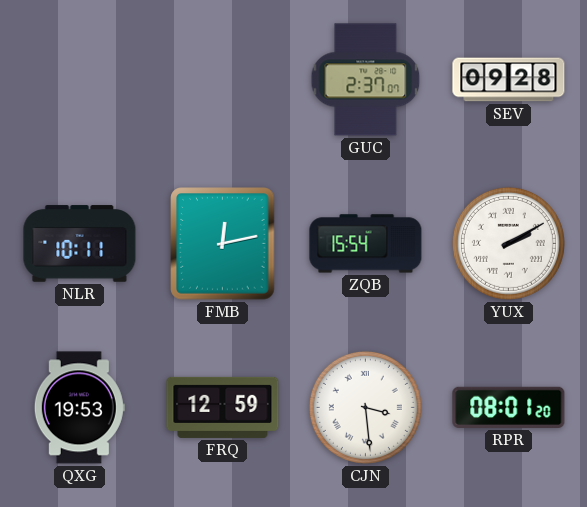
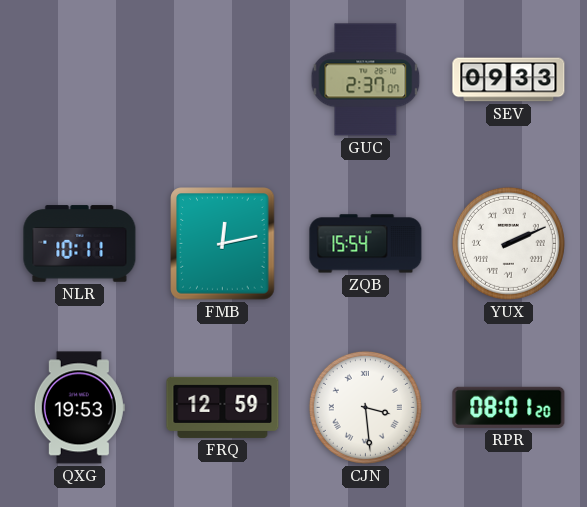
SEV: 09:28 -> 09:33 (509, 80)
YUX: 2:10 -> 2:11 (508, 243)
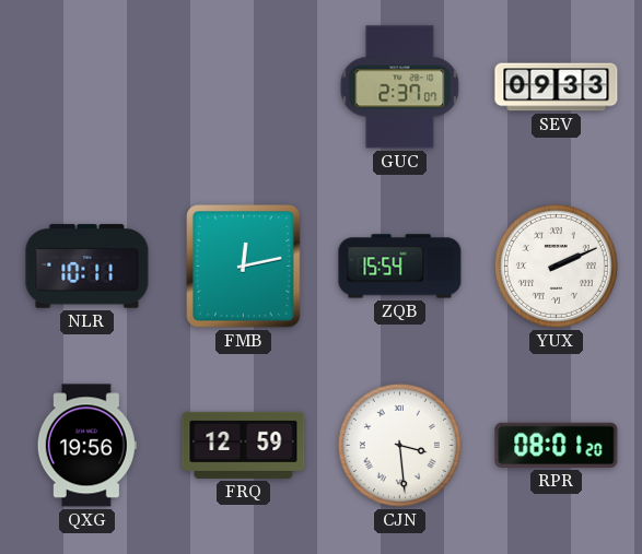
QXG: 19:53 -> 19:56 (86, 446)
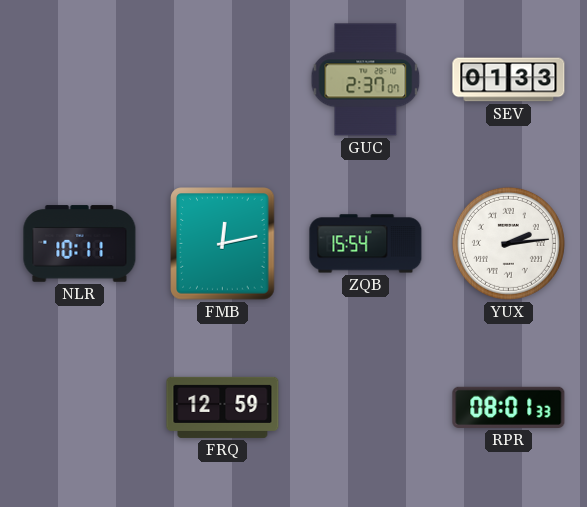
SEV: 09:33 -> 01:33 (509, 80)
YUX: 2:11 -> 2:14 (508, 243)
QXG: 19:56 -> none (86, 446)
CJN: 3:29 -> none (399, 445)
RPR: 08:01:20 -> 08:01:33 (509, 407)
